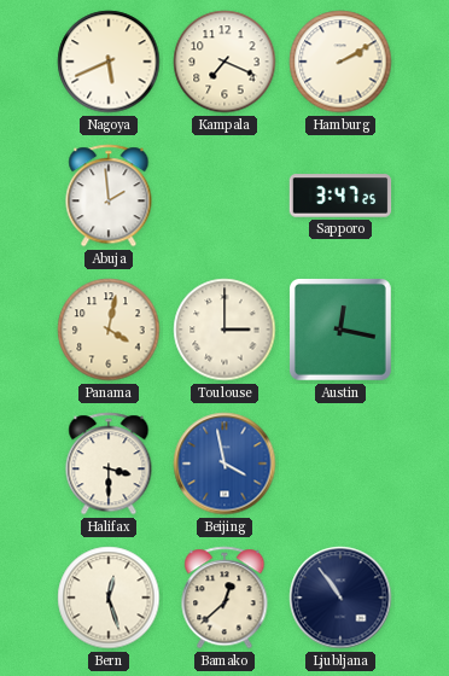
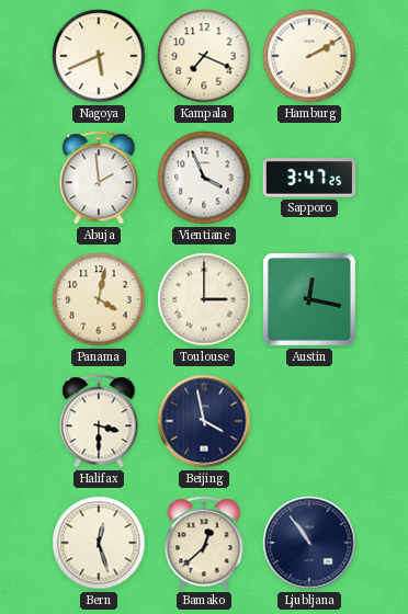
Vientiane: none -> 3:56 (204, 178)
Beijing dial: blue -> navy (204, 421)
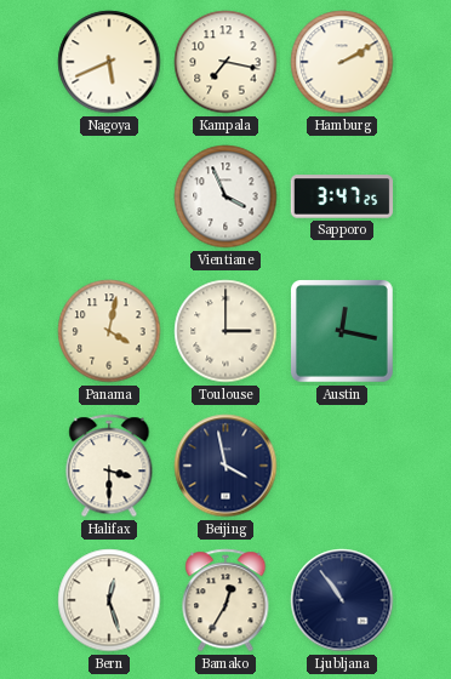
Kampala: 7:19 -> 7:17 (225, 62)
Abuja: 1:59 -> none (99, 178)
Bamako: 12:38 -> 12:35 (225, 600)
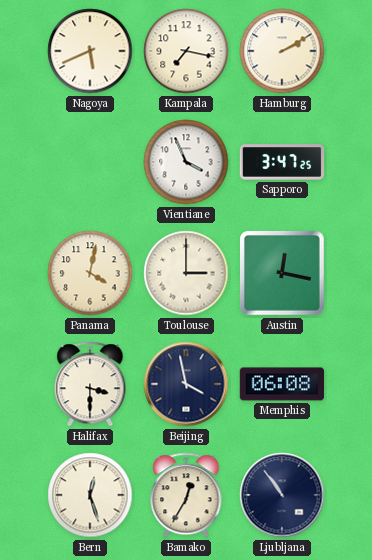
Memphis: none -> 06:08 (282, 384)
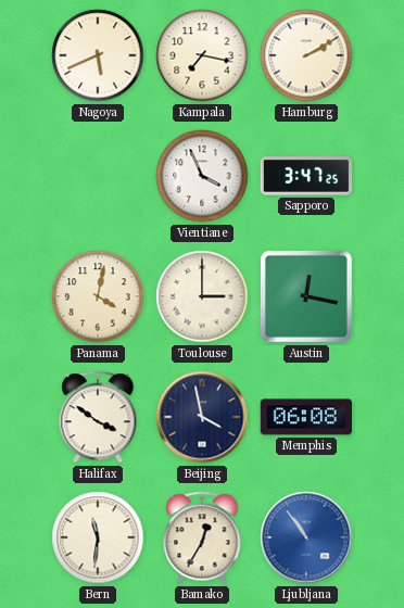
Halifax: 3:30 -> 3:51 (98, 417)
Bern: 12:27 -> 11:31 (98, 537)
Ljubljana dial: navy -> blue (306, 537)
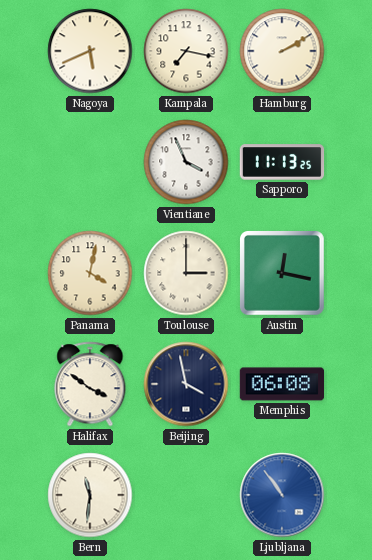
Sapporo: 3:47 -> 11:13 (282, 162)
Bamako: 12:35 -> none (202, 537)
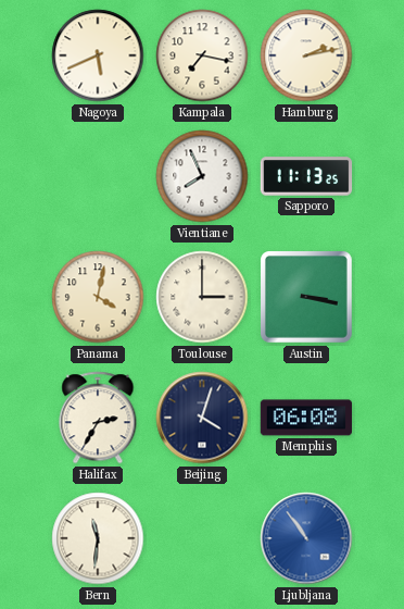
Hamburg: 2:10 -> 2:13 (306, 55)
Vientiane: 3:56 -> 7:56 (202, 176)
Austin: 12:17 -> 3:17 (307, 298)
Halifax: 3:51 -> 2:35 (98, 418)
Beijing: 3:58 -> 4:03 (202, 418)
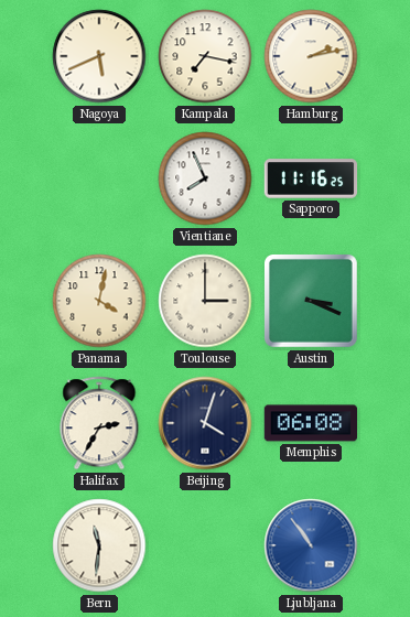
Sapporo: 11:13 -> 11:16 (311, 178)
Austin: 3:17 -> 3:19 (312, 302)
